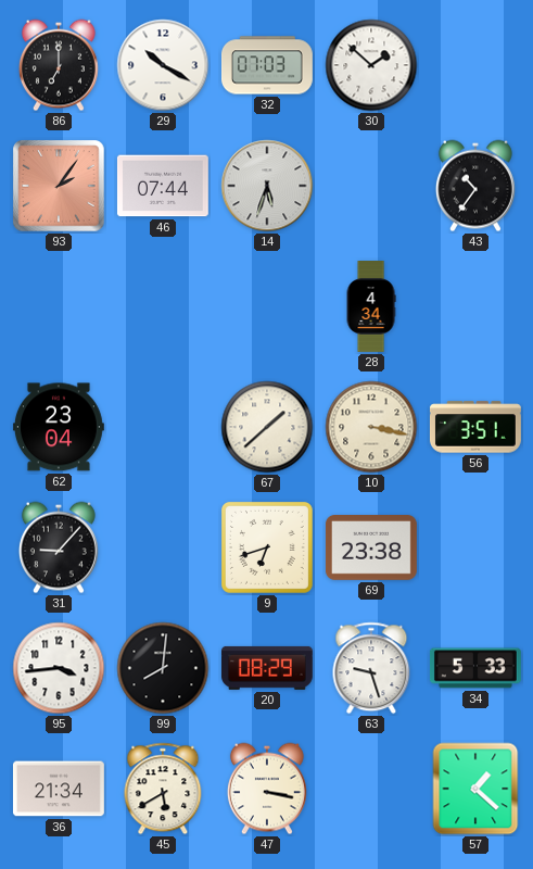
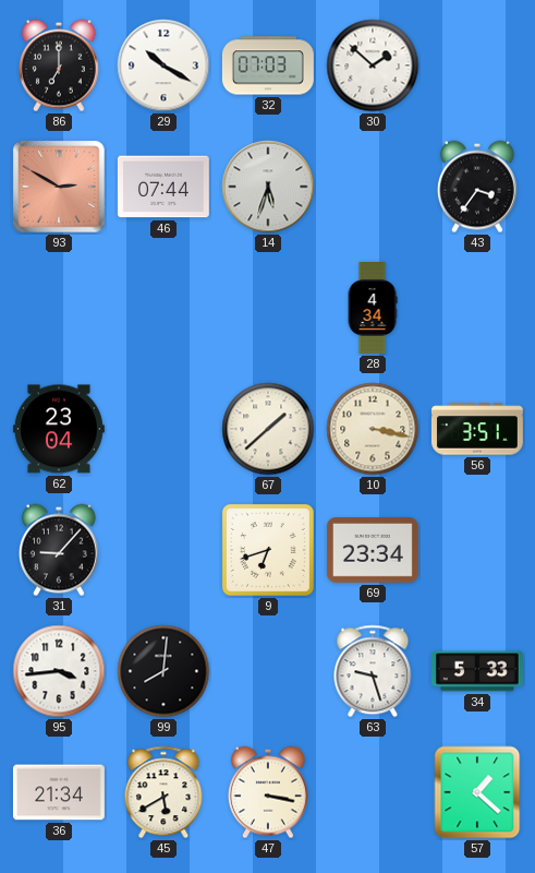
93: 2:06 -> 2:50 (59, 187)
43: 10:36 -> 3:36 (477, 187)
69: 23:38 -> 23:34 (373, 551)
20: 08:29 -> none (267, 668)
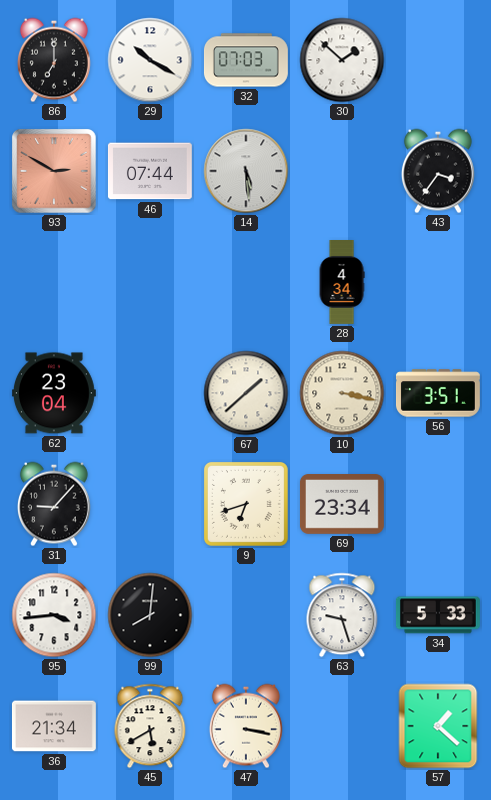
14: 5:33 -> 5:29 (246, 171)
